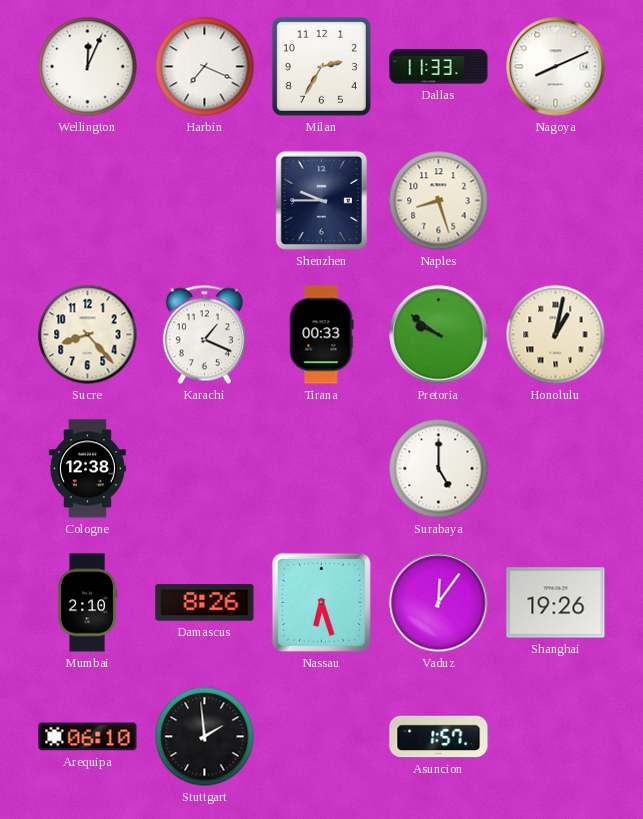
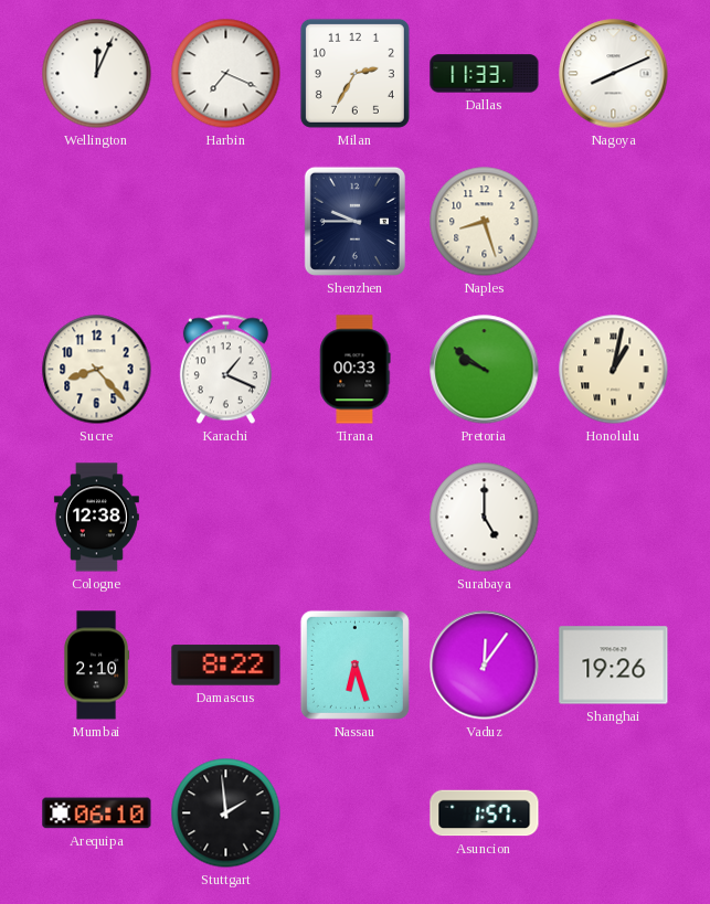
Damascus: 8:26 -> 8:22 (226, 666)
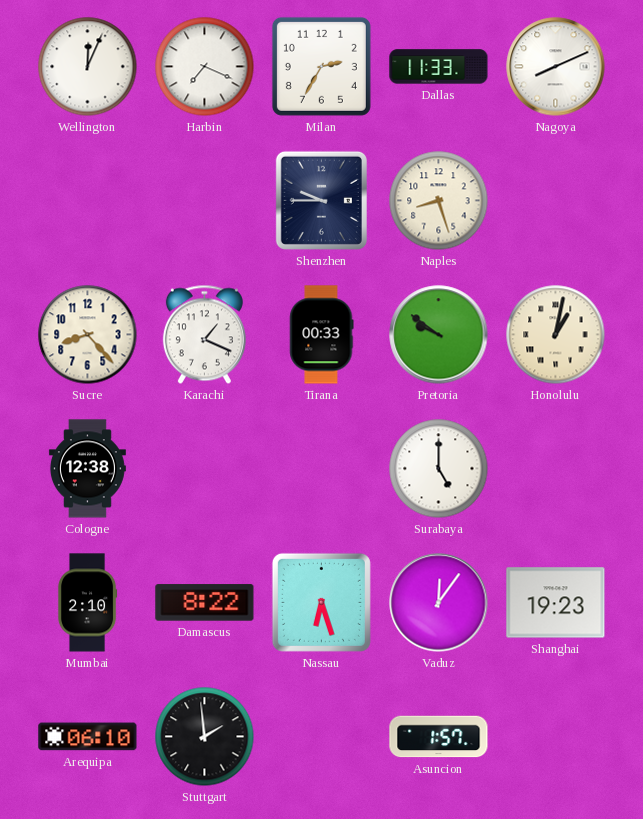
Shanghai: 19:26 -> 19:23 (556, 603)
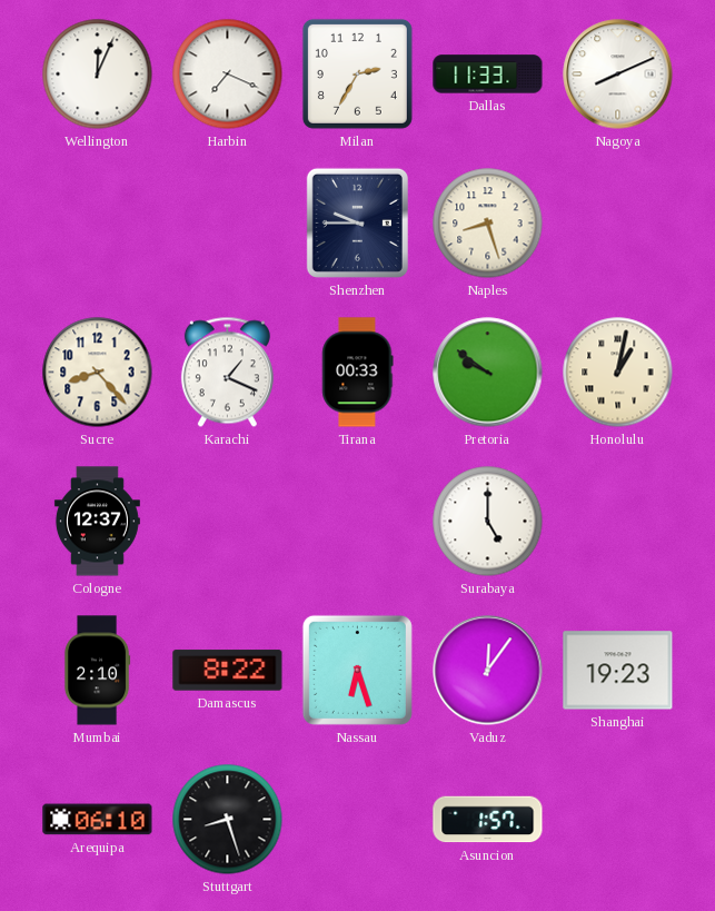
Cologne: 12:38 -> 12:37 (97, 522)
Stuttgart: 1:59 -> 8:27 (228, 820)
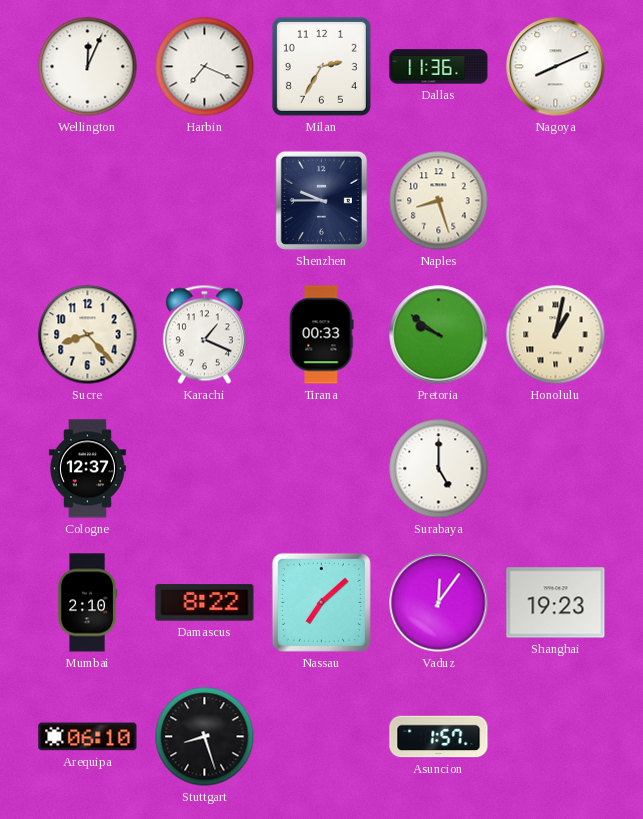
Dallas: 11:33 -> 11:36 (439, 67)
Nassau: 6:27 -> 7:08 (321, 602)
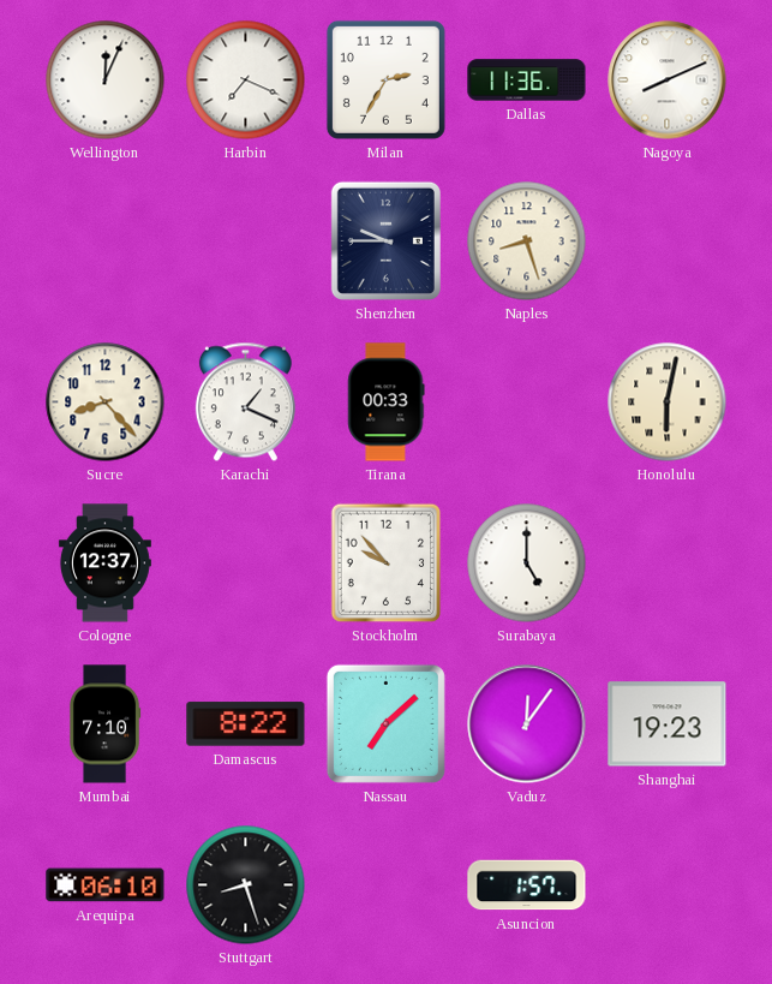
Pretoria: 9:51 -> none (439, 335)
Honolulu: 1:02 -> 6:02 (668, 402)
Stockholm: none -> 9:53 (387, 563)
Mumbai: 2:10 -> 7:10 (104, 724)
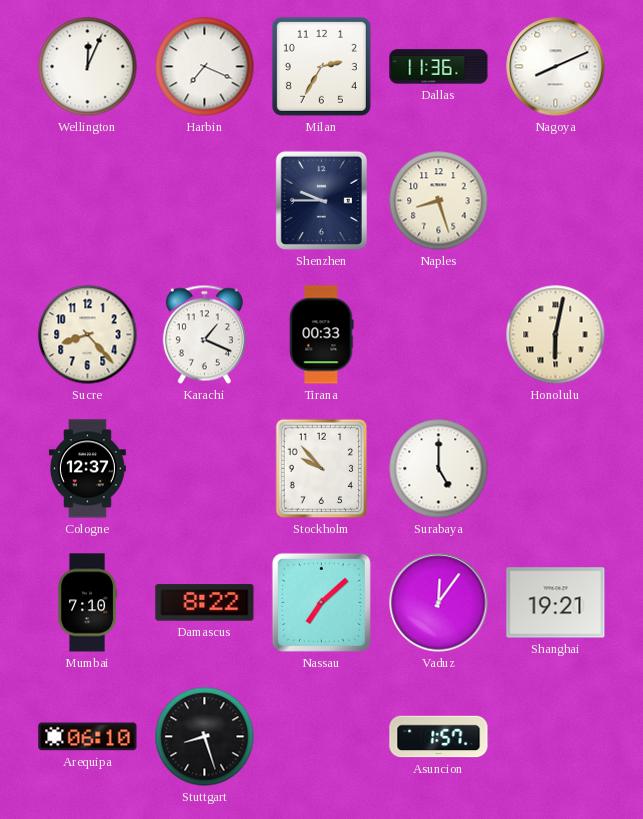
Shanghai: 19:23 -> 19:21 (556, 603)
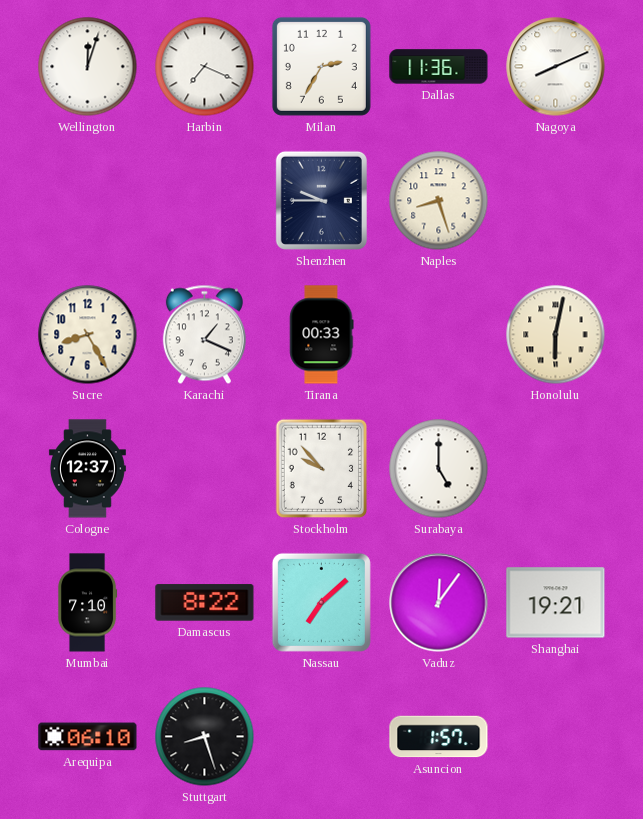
Wellington: 12:04 -> 12:03 (88, 67)
Sucre: 8:23 -> 8:25 (88, 335)
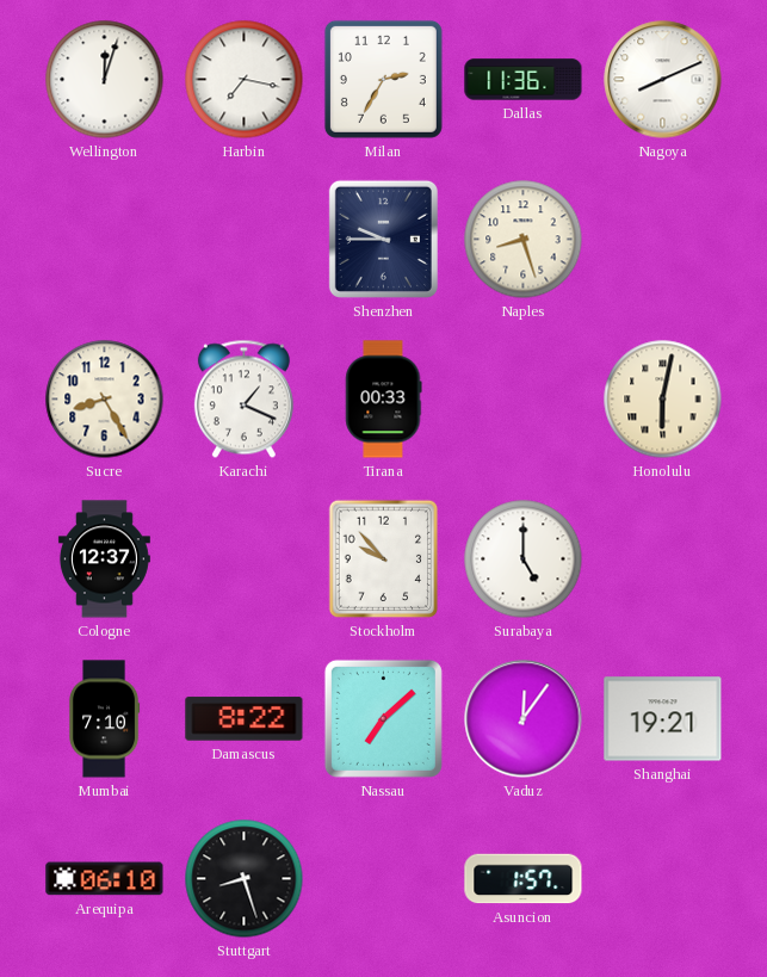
Harbin: 7:19 -> 7:17 (245, 80)
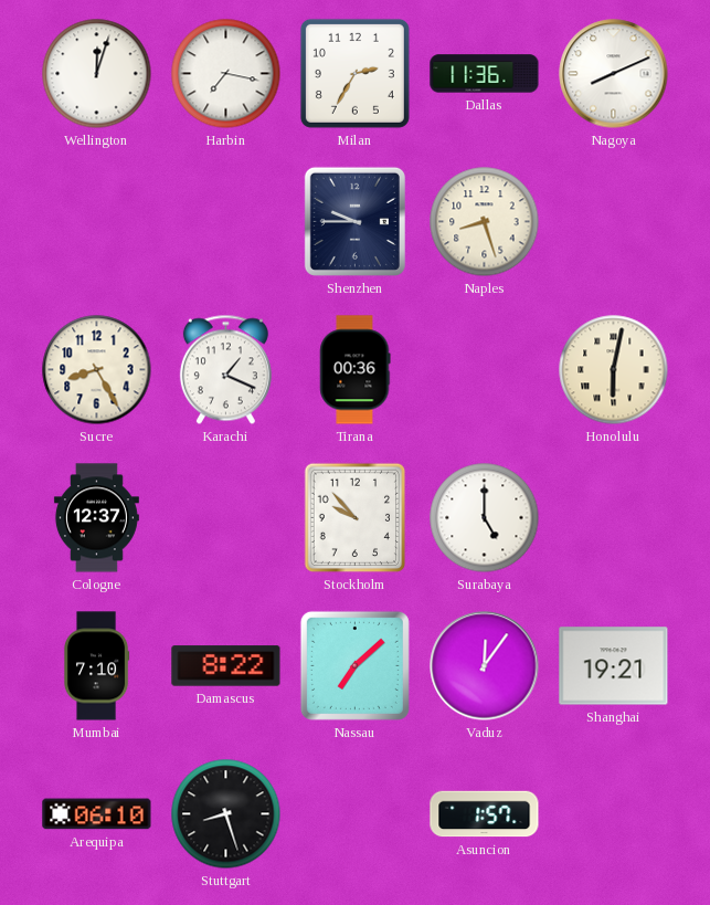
Tirana: 00:33 -> 00:36 (356, 370)
